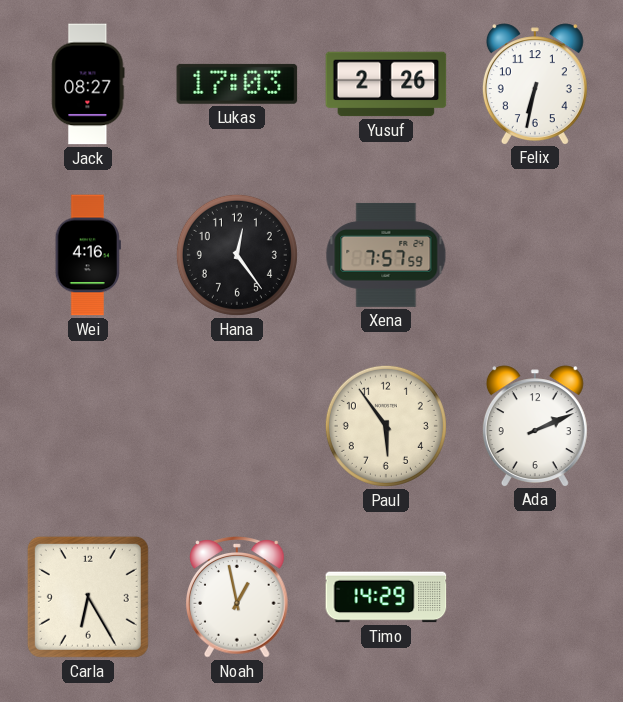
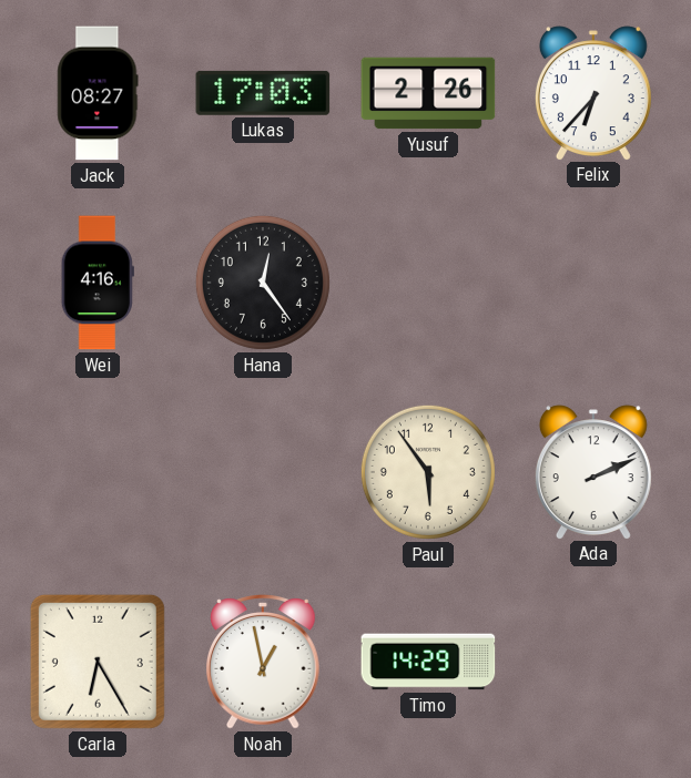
Felix: 6:32 -> 6:37 (593, 93)
Xena: 7:57 -> none (386, 255)
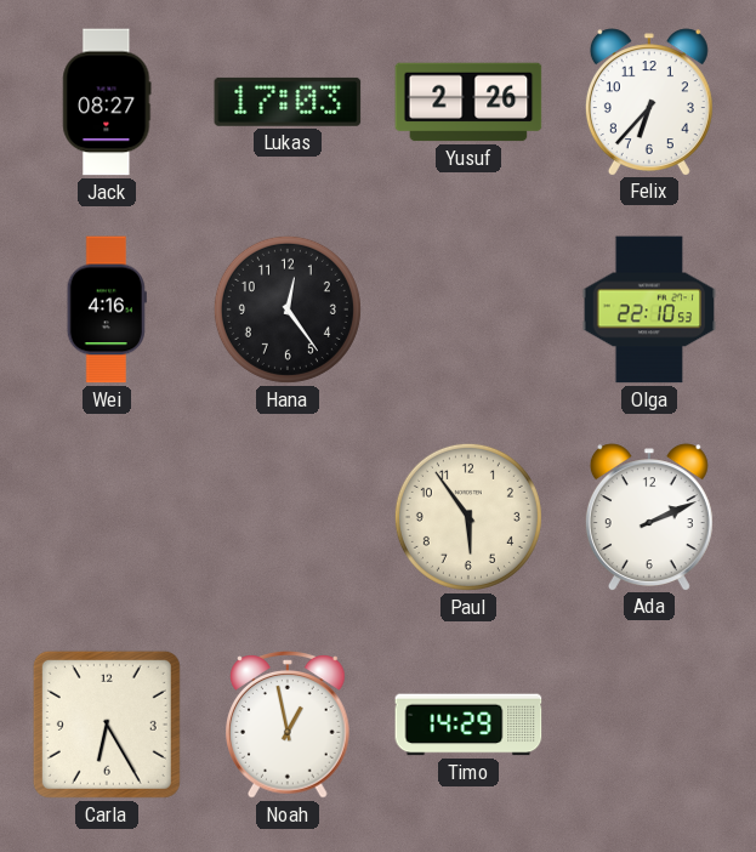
Olga: none -> 22:10 (649, 309)
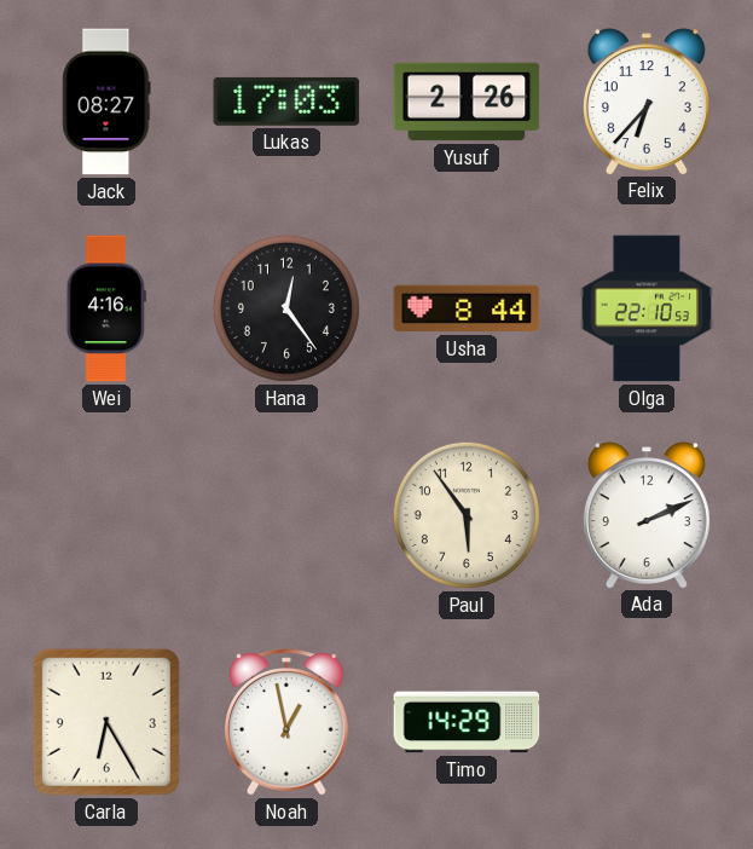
Usha: none -> 8:44 (467, 308)
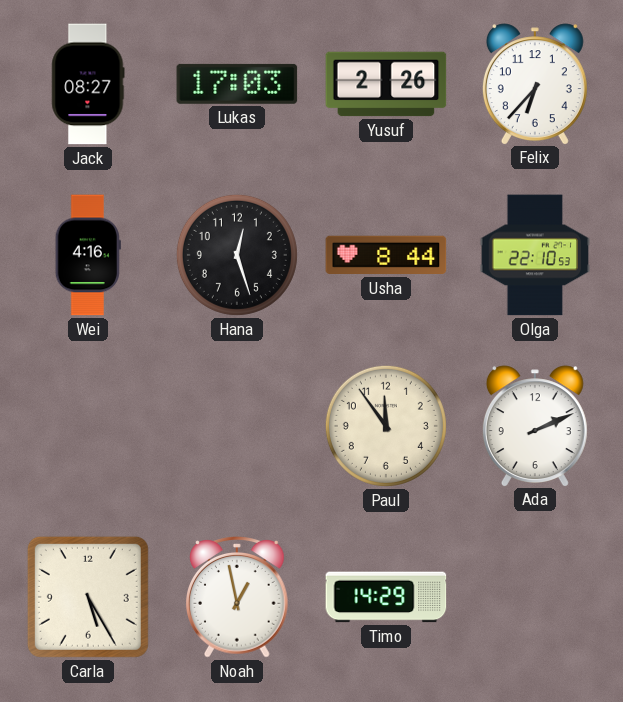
Hana: 12:24 -> 12:27 (237, 255)
Paul: 5:54 -> 11:54 (386, 426)
Carla: 6:25 -> 5:25 (88, 597)
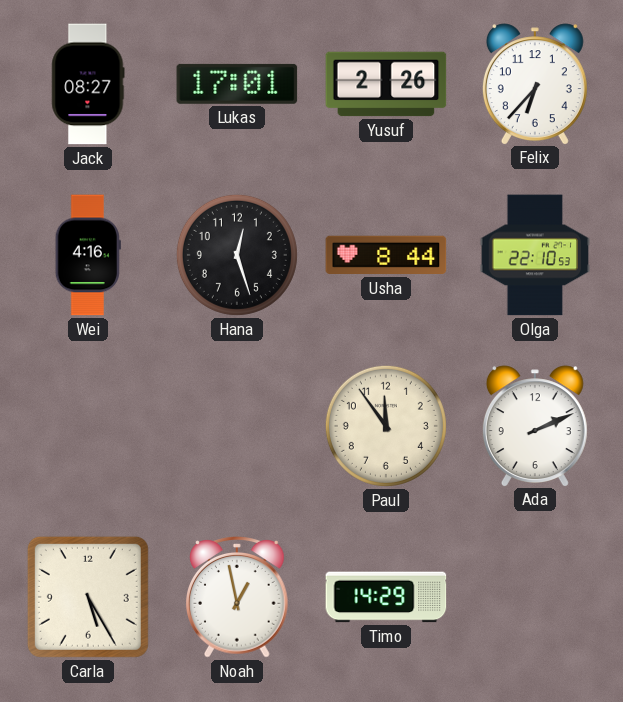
Lukas: 17:03 -> 17:01 (237, 84)
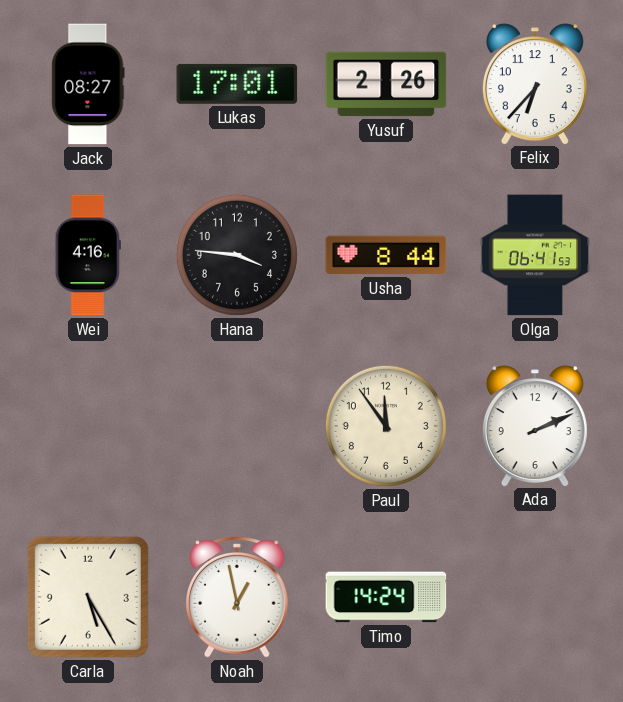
Hana: 12:27 -> 3:46 (237, 255)
Olga: 22:10 -> 06:41 (535, 255)
Timo: 14:29 -> 14:24 (386, 597)
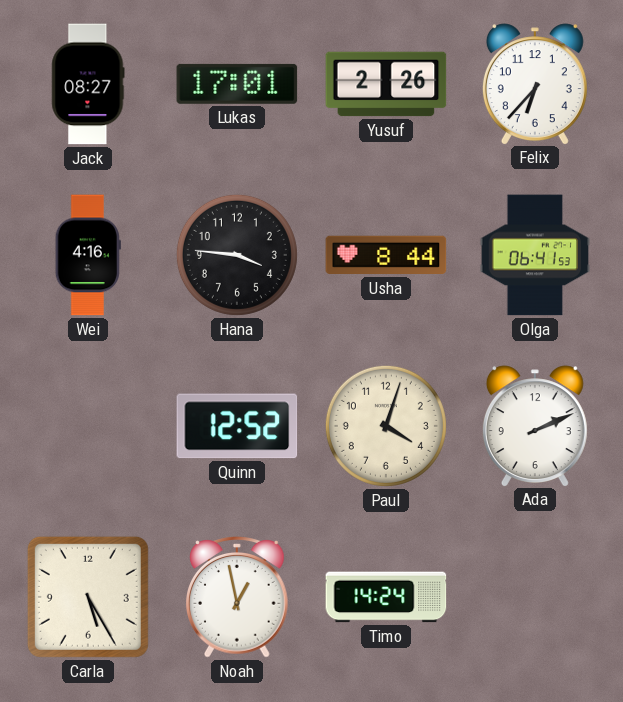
Quinn: none -> 12:52 (237, 426)
Paul: 11:54 -> 4:03 (386, 426)
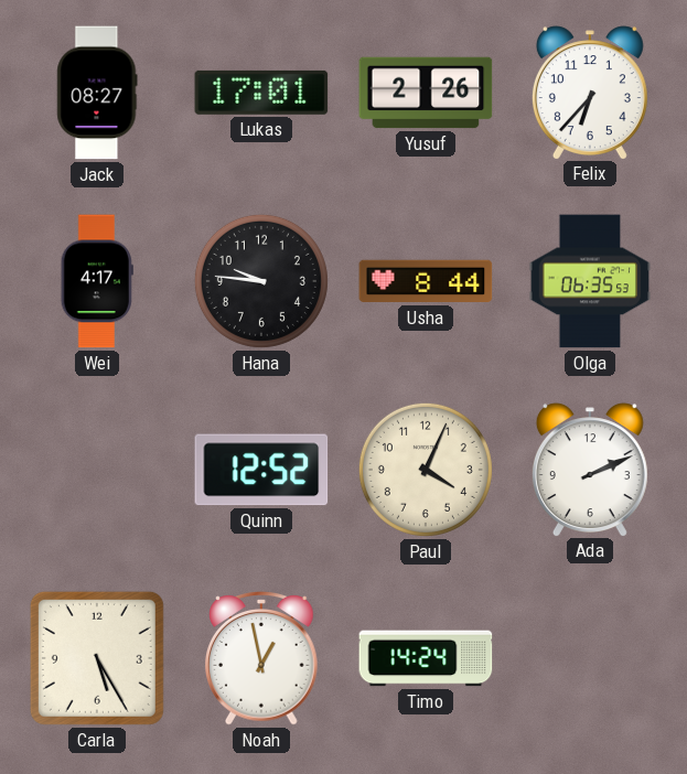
Wei: 4:16 -> 4:17 (97, 281)
Hana: 3:46 -> 9:46 (261, 281)
Olga: 06:41 -> 06:35 (590, 281)
Paul: 4:03 -> 4:04 (426, 470)
